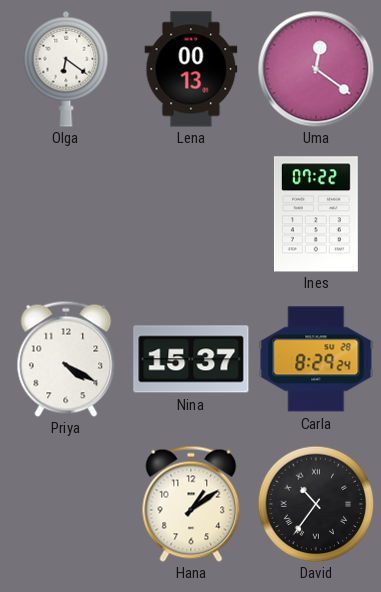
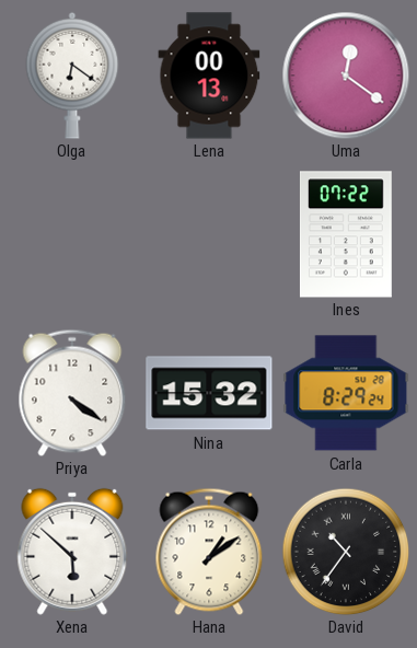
Priya: 4:20 -> 4:21 (72, 393)
Nina: 15:37 -> 15:32 (209, 393)
Xena: none -> 5:52 (72, 552)
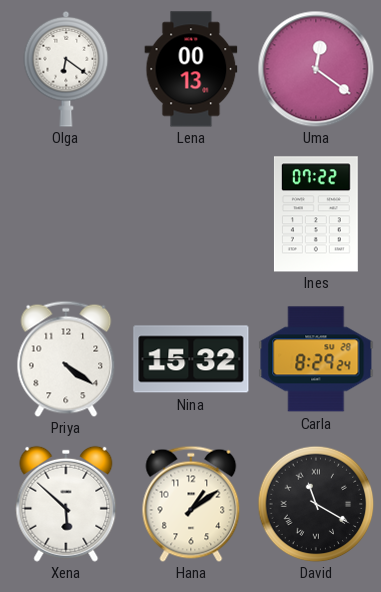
David: 10:36 -> 11:20 (316, 504)
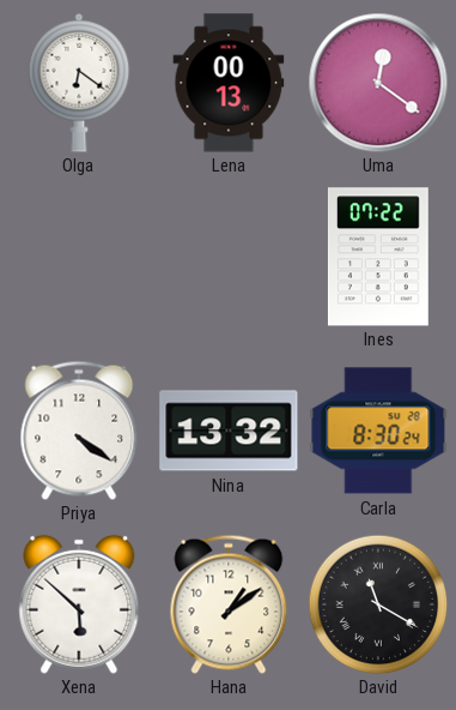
Nina: 15:32 -> 13:32 (229, 431)
Carla: 8:29 -> 8:30 (378, 431)
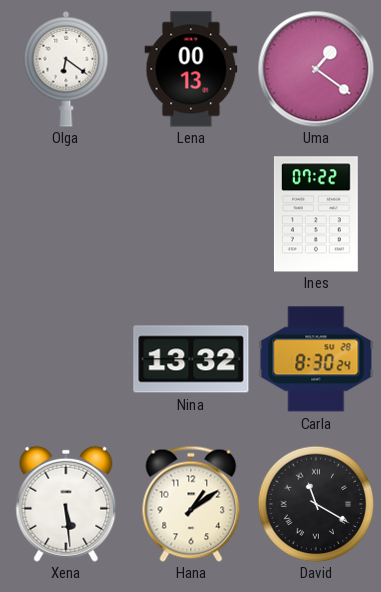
Uma: 12:21 -> 1:21 (316, 69)
Priya: 4:21 -> none (79, 431)
Xena: 5:52 -> 5:29 (66, 504)
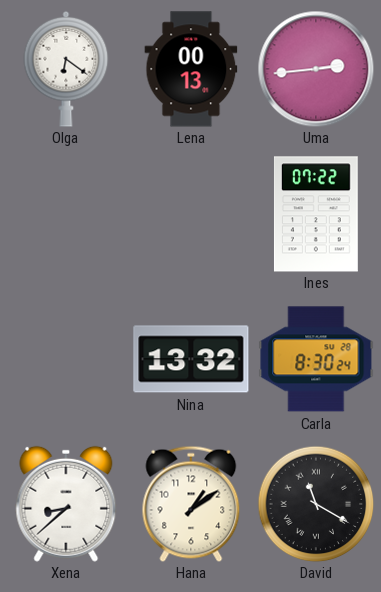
Uma: 1:21 -> 2:44 (316, 69)
Xena: 5:29 -> 8:38 (66, 504)
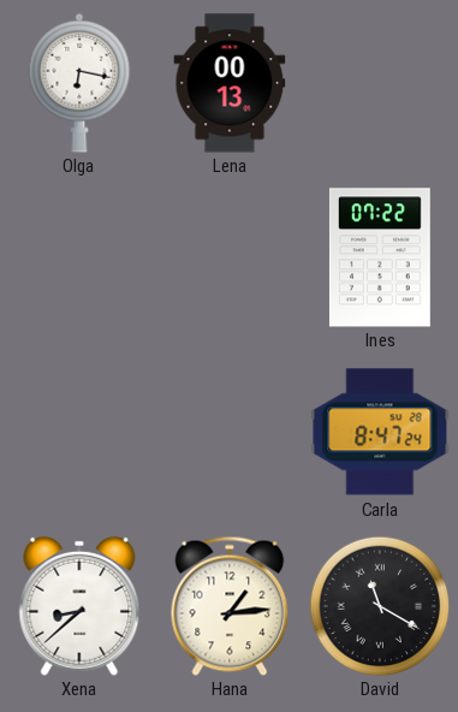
Olga: 6:21 -> 6:17 (79, 83)
Uma: 2:44 -> none (316, 69)
Nina: 13:32 -> none (191, 359)
Carla: 8:30 -> 8:47 (380, 432)
Hana: 1:09 -> 1:14 (230, 606)
